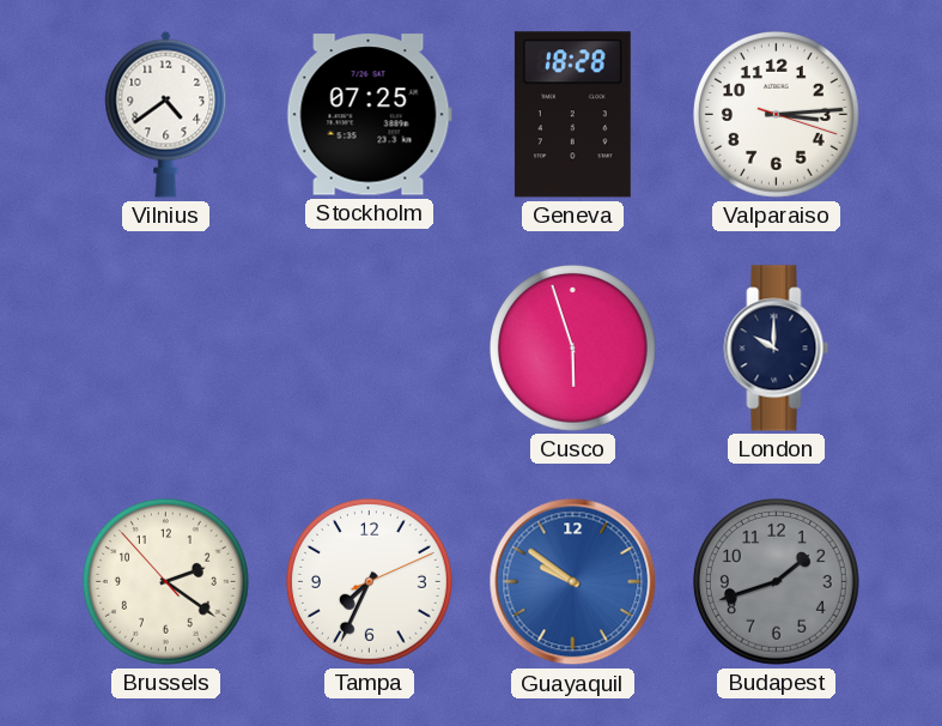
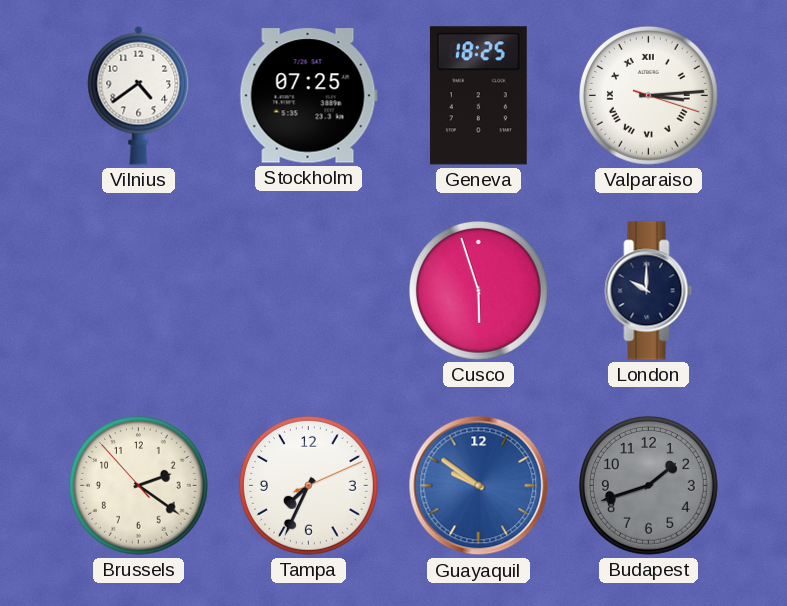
Geneva: 18:28 -> 18:25 (478, 96)
Valparaiso numerals: Arabic -> Roman (648, 95)
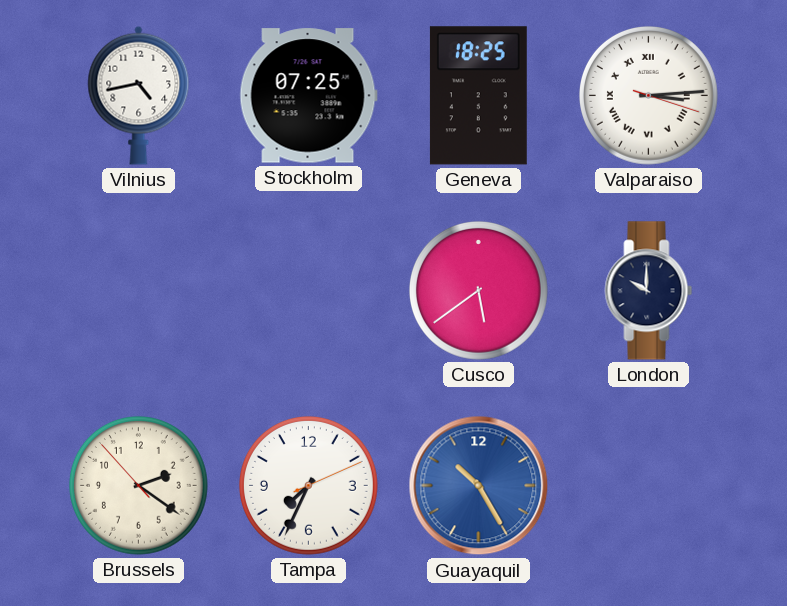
Vilnius: 4:39 -> 4:43 (139, 95)
Cusco: 5:57 -> 5:39 (478, 290)
Guayaquil: 9:51 -> 10:25 (479, 486)
Budapest: 1:42 -> none (648, 485)
